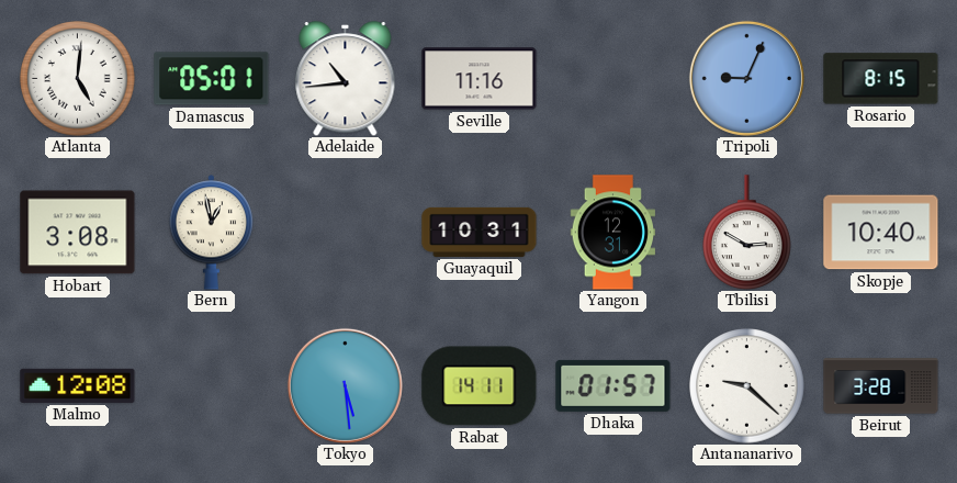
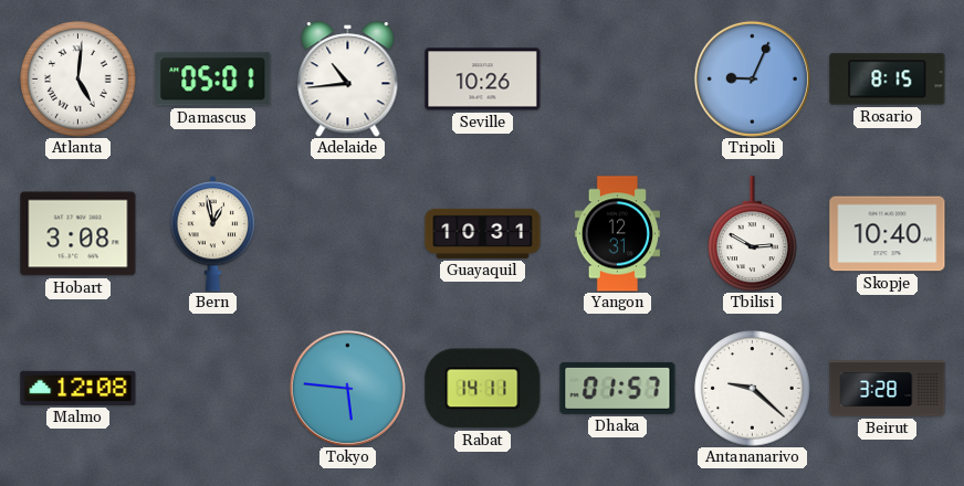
Seville: 11:16 -> 10:26 (483, 80)
Tokyo: 5:29 -> 5:46 (347, 388)
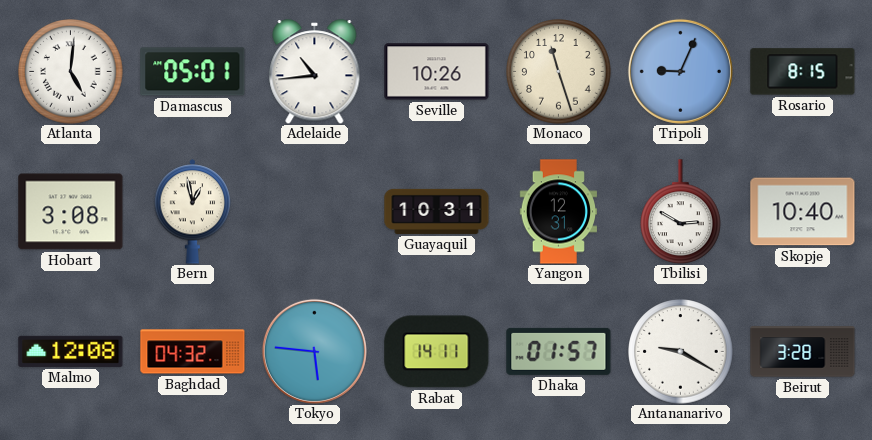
Monaco: none -> 11:27 (559, 72)
Baghdad: none -> 04:32 (193, 352)
Antananarivo: 9:22 -> 9:20 (681, 352)
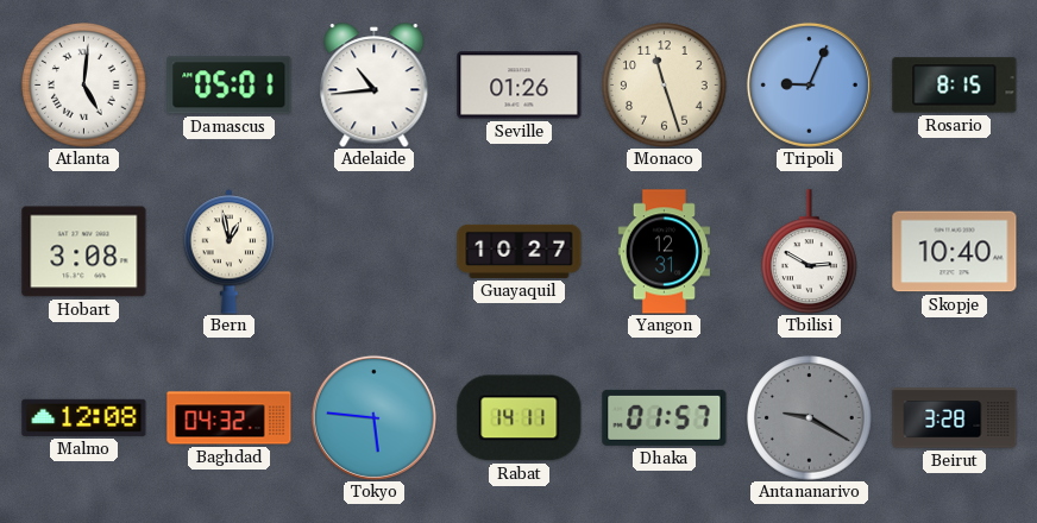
Seville: 10:26 -> 01:26 (520, 86)
Guayaquil: 10:31 -> 10:27 (520, 251)
Antananarivo dial: white -> grey (810, 418)
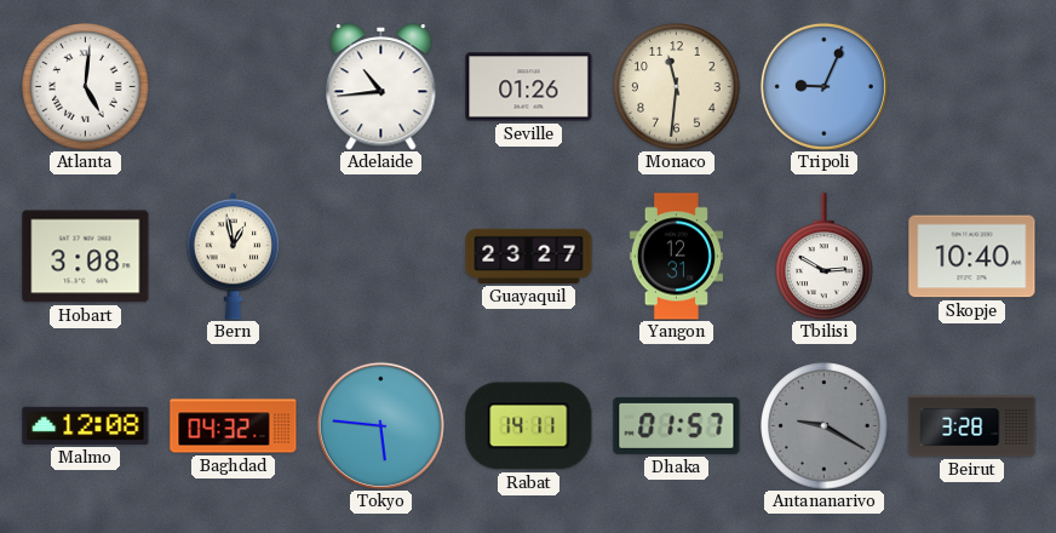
Damascus: 05:01 -> none (230, 86)
Monaco: 11:27 -> 11:31 (677, 87)
Rosario: 8:15 -> none (955, 86)
Guayaquil: 10:27 -> 23:27 (529, 256)
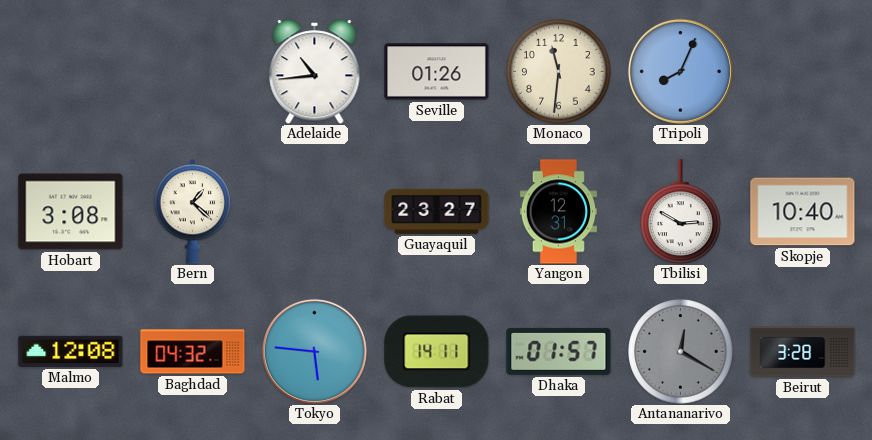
Atlanta: 5:01 -> none (86, 87)
Tripoli: 9:04 -> 8:04 (680, 71)
Bern: 12:58 -> 1:22 (193, 212)
Antananarivo: 9:20 -> 12:20 (681, 352)
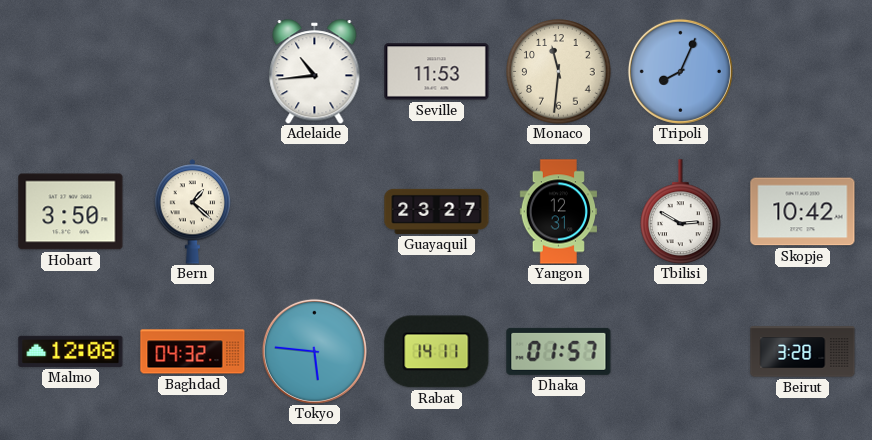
Seville: 01:26 -> 11:53 (437, 72)
Hobart: 3:08 -> 3:50 (71, 212)
Skopje: 10:40 -> 10:42 (803, 212)
Antananarivo: 12:20 -> none (681, 352)
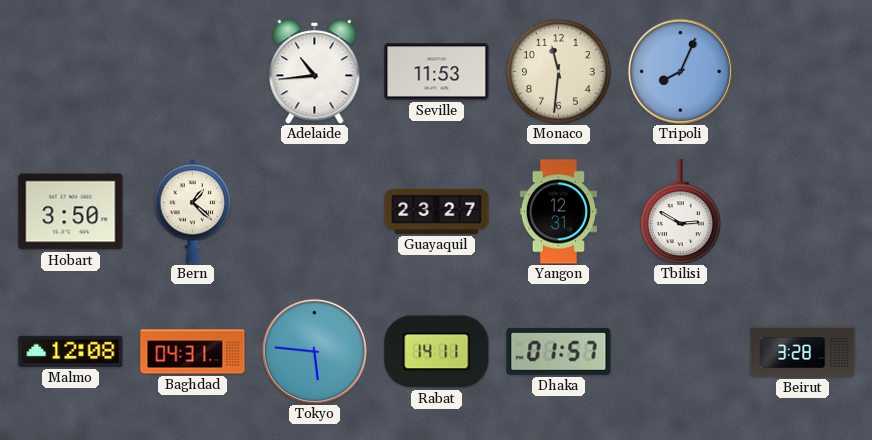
Skopje: 10:42 -> none (803, 212)
Baghdad: 04:32 -> 04:31 (193, 352)
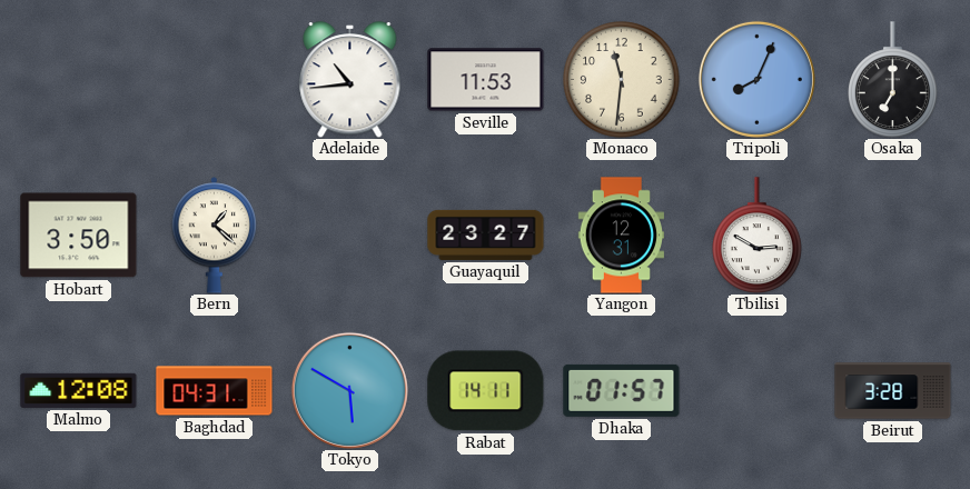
Osaka: none -> 7:00 (893, 79)
Tokyo: 5:46 -> 5:50 (349, 390)
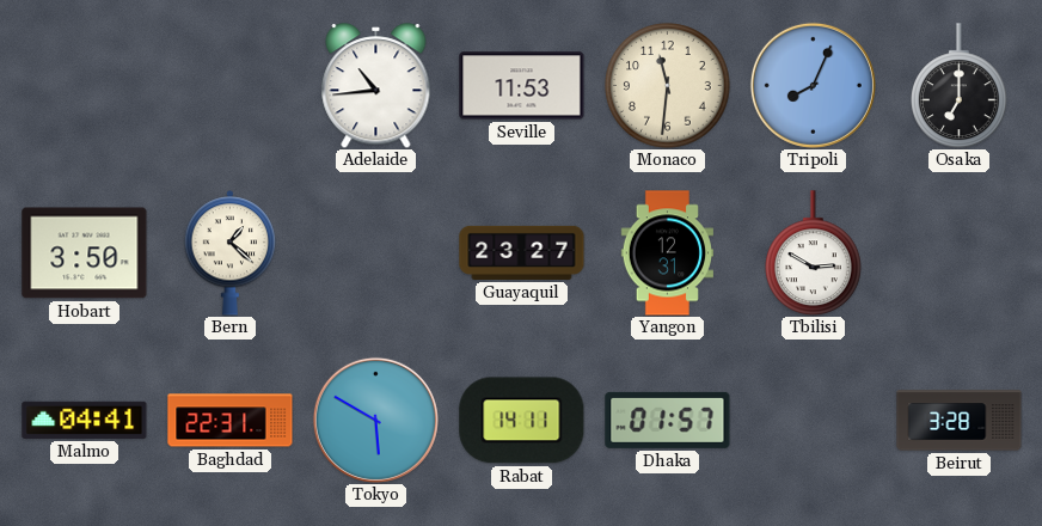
Malmo: 12:08 -> 04:41 (85, 420)
Baghdad: 04:31 -> 22:31 (231, 421)
